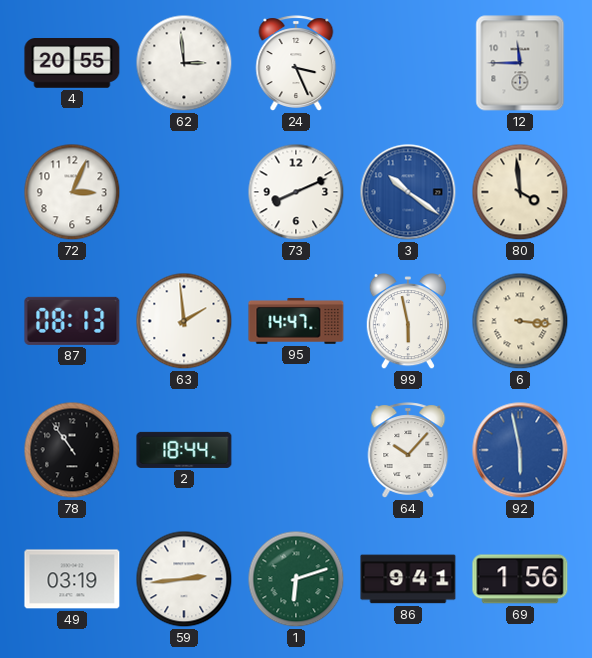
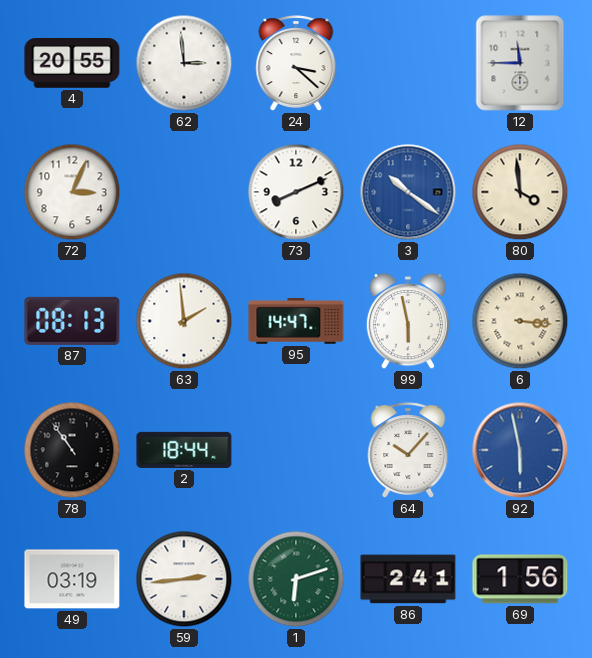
24: 3:26 -> 3:22 (296, 63)
86: 9:41 -> 2:41 (408, 579)
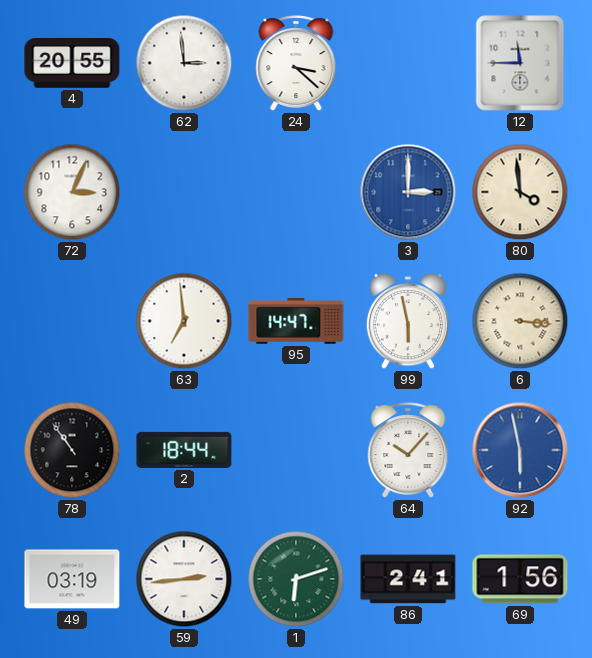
73: 8:11 -> none (296, 192)
3: 10:21 -> 3:00 (408, 192)
87: 08:13 -> none (72, 321)
63: 1:59 -> 6:59 (184, 321)
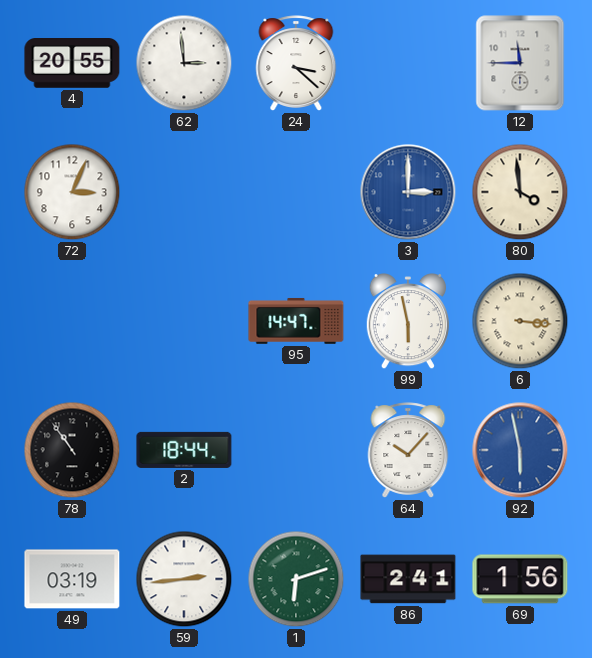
63: 6:59 -> none (184, 321)
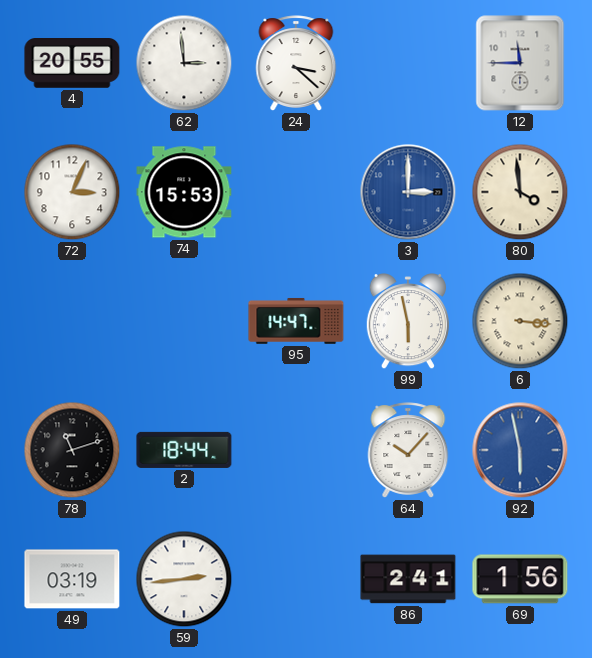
74: none -> 15:53 (184, 192)
78: 10:54 -> 11:12 (72, 450)
1: 6:12 -> none (296, 579)
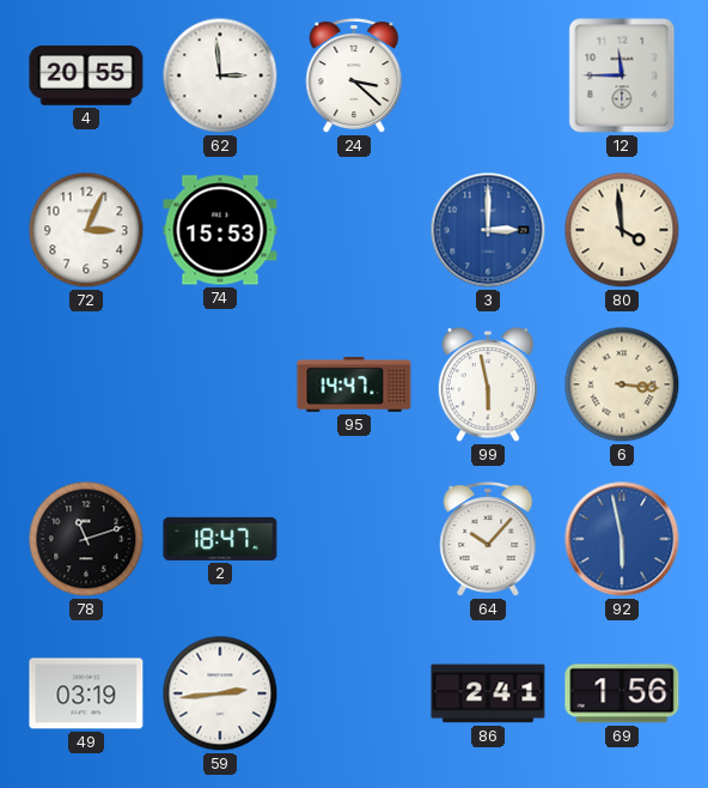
2: 18:44 -> 18:47 (220, 539)
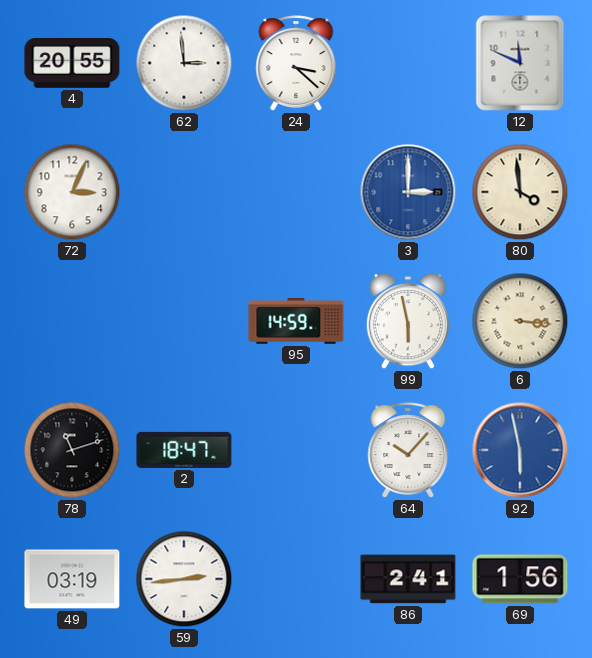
12: 11:45 -> 11:49 (520, 63)
74: 15:53 -> none (220, 230)
95: 14:47 -> 14:59 (296, 321)
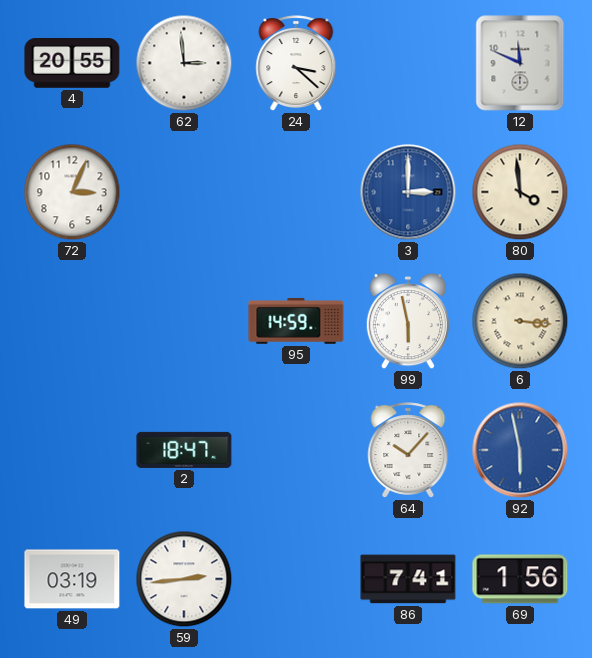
78: 11:12 -> none (72, 450)
86: 2:41 -> 7:41 (408, 579)
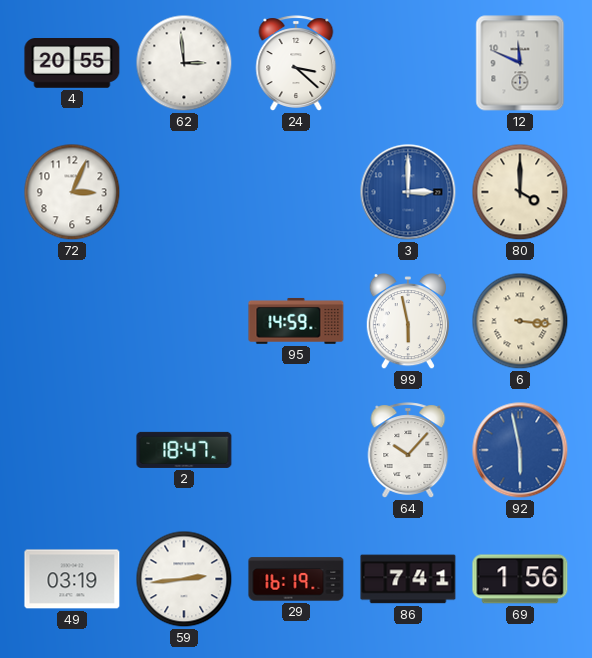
80: 3:59 -> 4:00 (520, 192)
29: none -> 16:19 (296, 579)
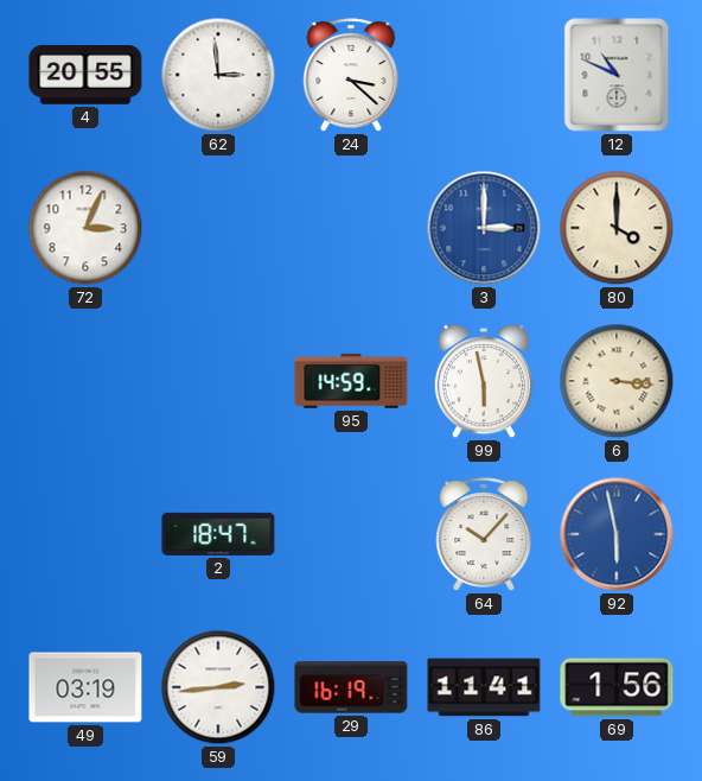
12: 11:49 -> 10:49 (617, 75)
86: 7:41 -> 11:41 (484, 687)
